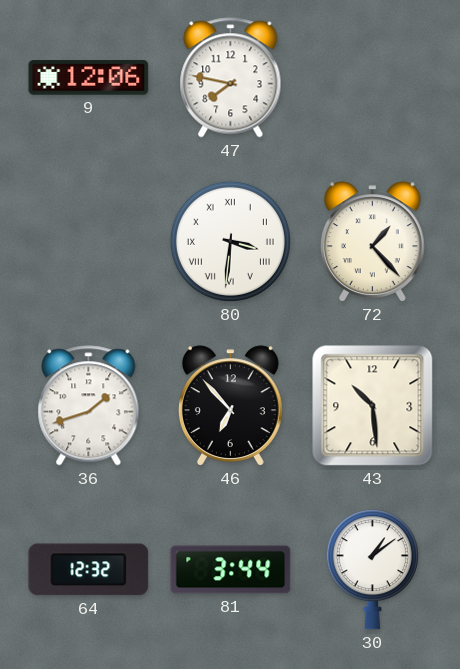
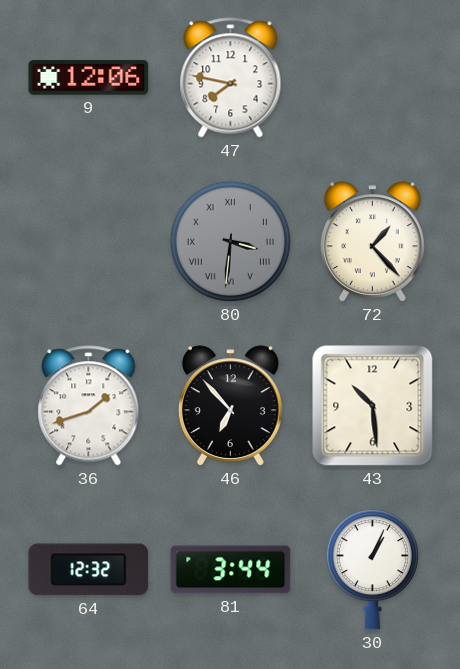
80 dial: white -> grey (230, 241)
30: 1:09 -> 1:04 (372, 570)
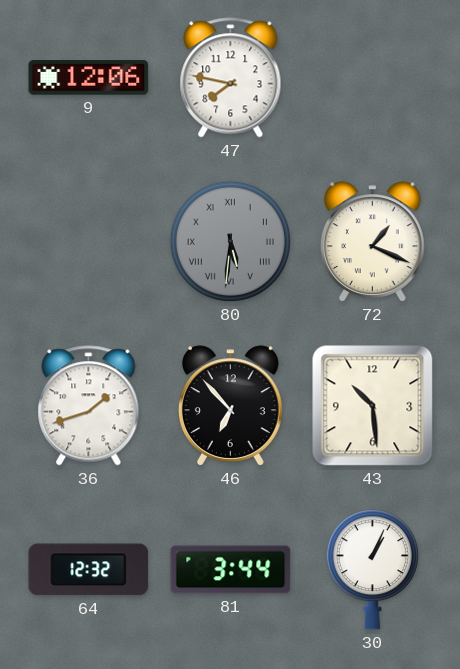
80: 3:31 -> 5:31 (230, 241)
72: 1:23 -> 1:19 (372, 242)
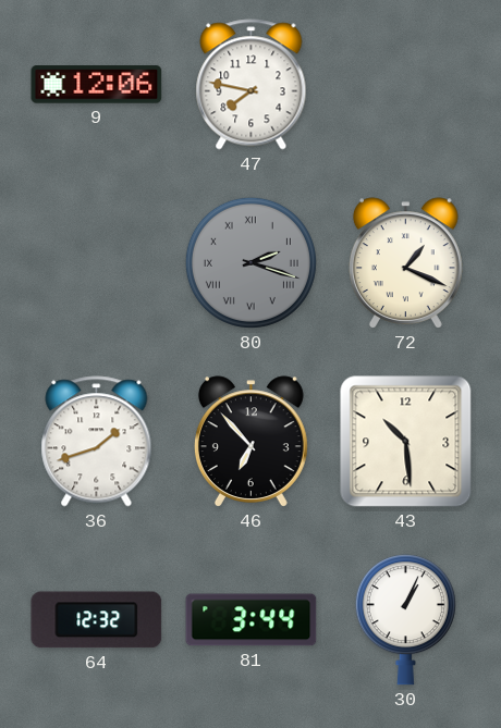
80: 5:31 -> 2:18 (250, 262)
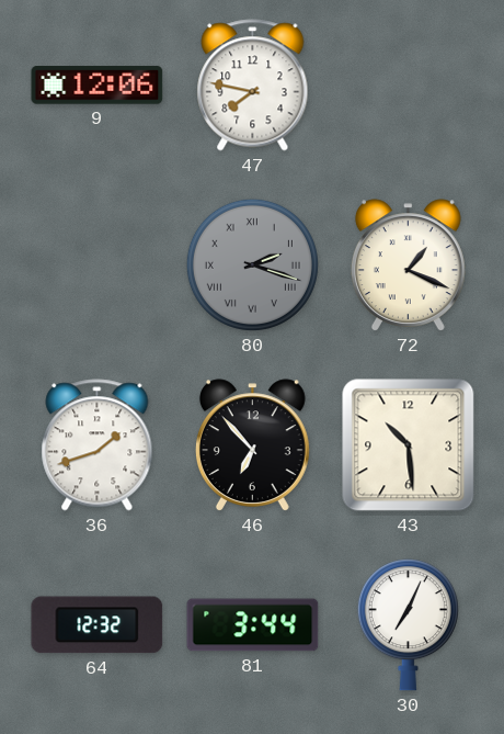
30: 1:04 -> 7:04 (408, 625)
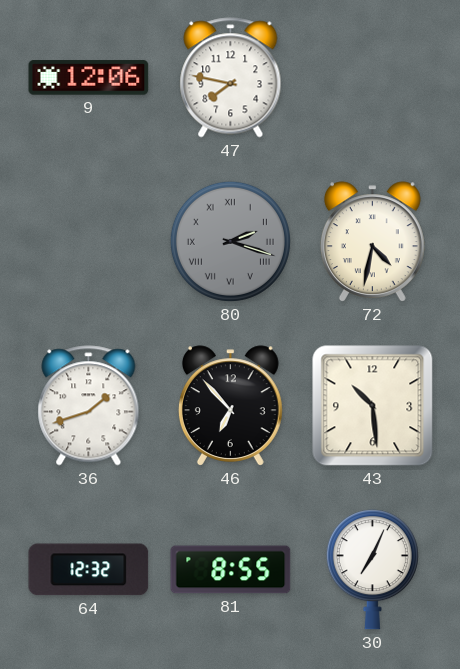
72: 1:19 -> 4:32 (372, 242)
81: 3:44 -> 8:55 (231, 570)
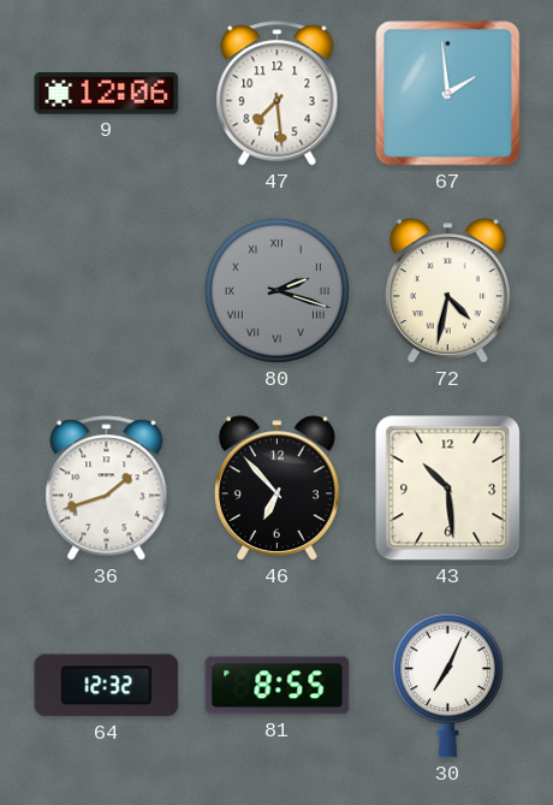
47: 7:47 -> 7:29 (278, 94)
67: none -> 1:59 (448, 94)
